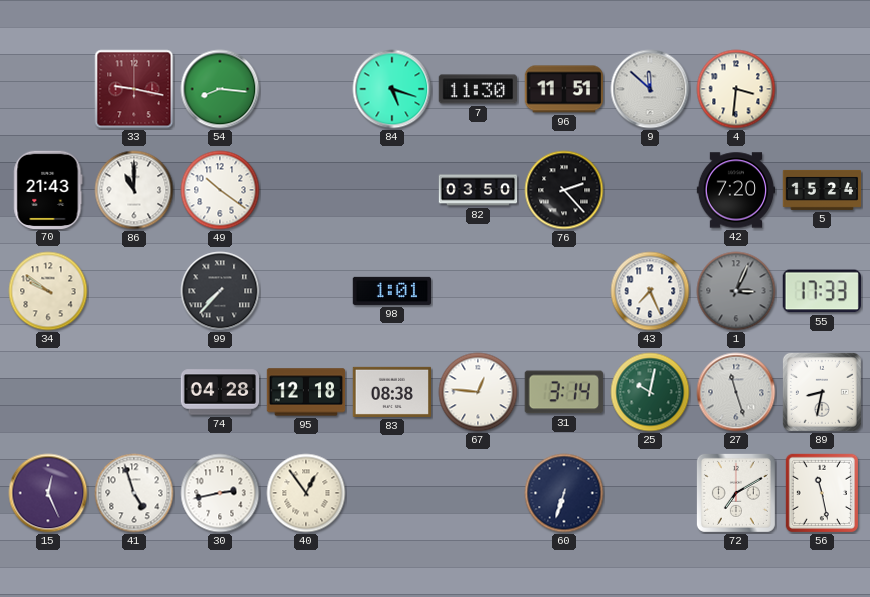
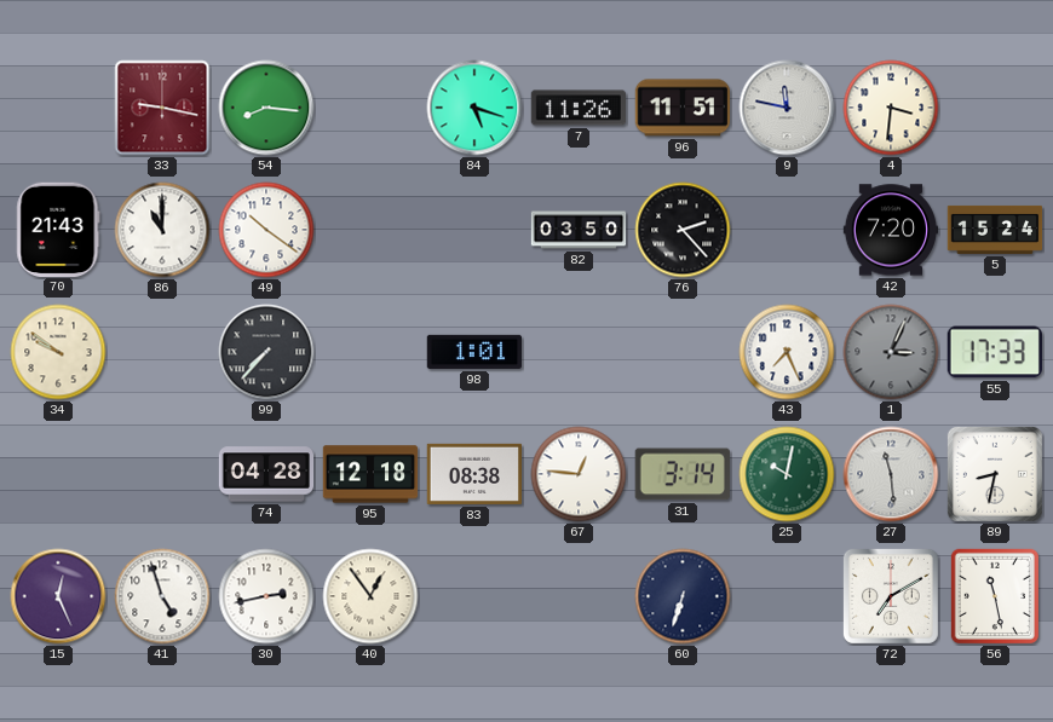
7: 11:30 -> 11:26 (577, 108)
9: 11:52 -> 11:47 (787, 108)
27: 11:27 -> 11:29 (891, 474)
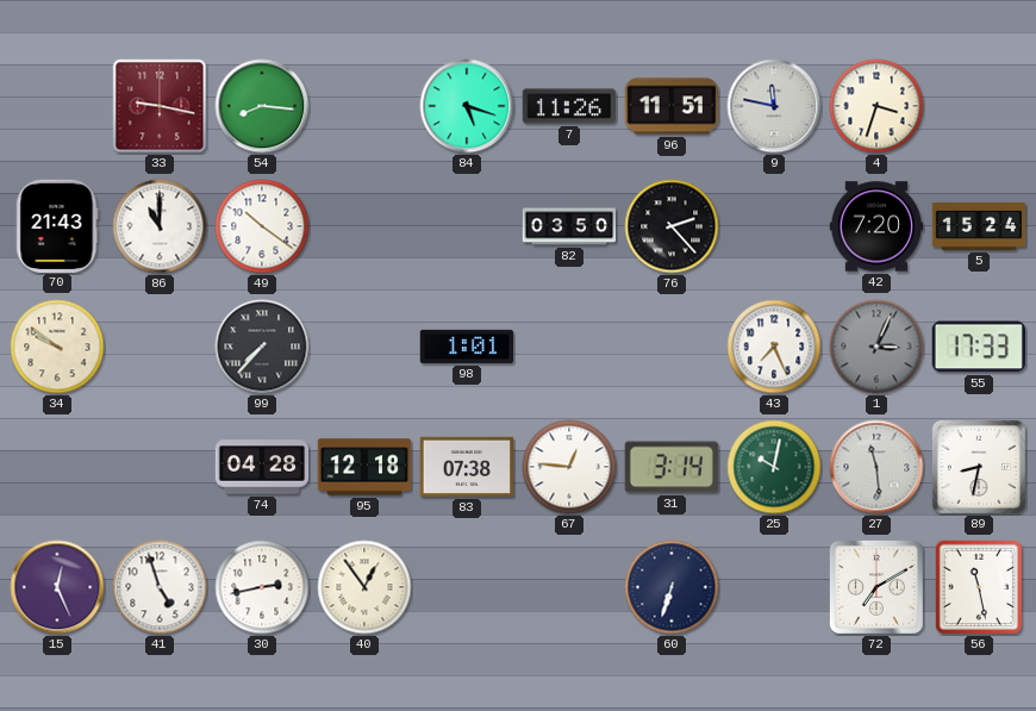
4: 3:31 -> 3:33 (876, 106)
83: 08:38 -> 07:38 (467, 467)
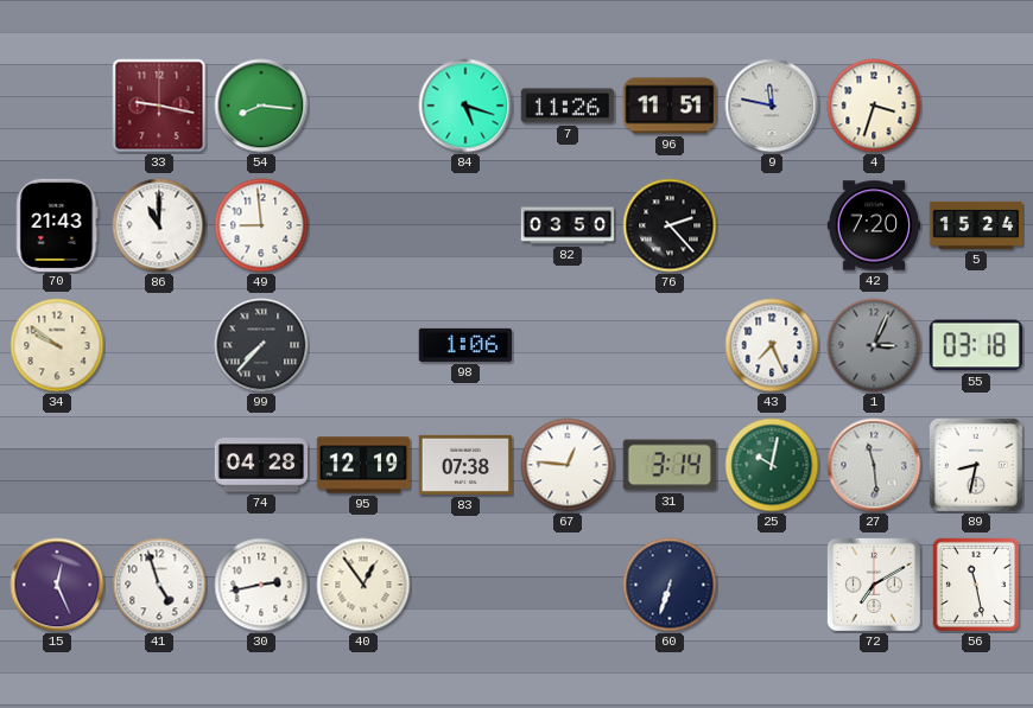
49: 10:21 -> 8:59 (261, 225)
98: 1:01 -> 1:06 (465, 345)
55: 17:33 -> 03:18 (976, 345)
95: 12:18 -> 12:19 (363, 465)
